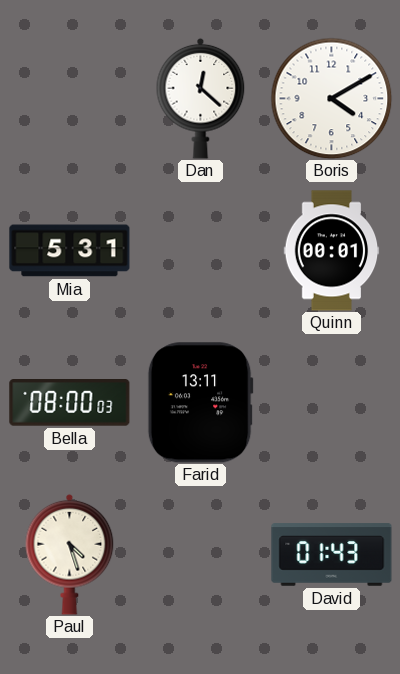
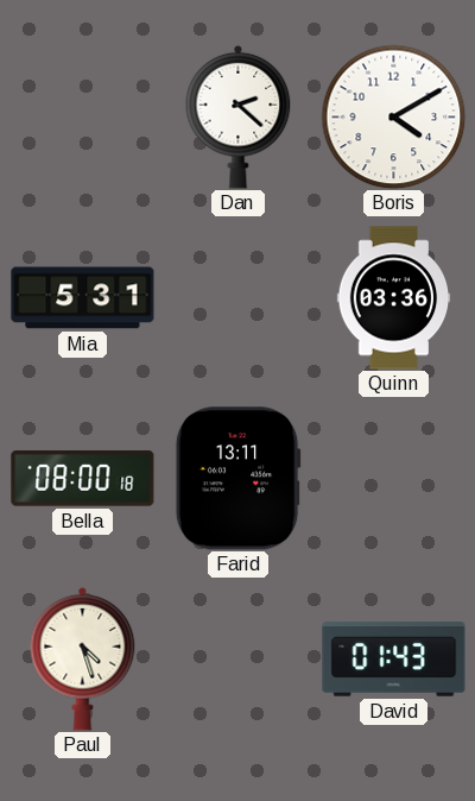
Dan: 12:22 -> 2:22 (239, 116)
Quinn: 00:01 -> 03:36 (394, 298)
Bella: 08:00:03 -> 08:00:18 (83, 479)
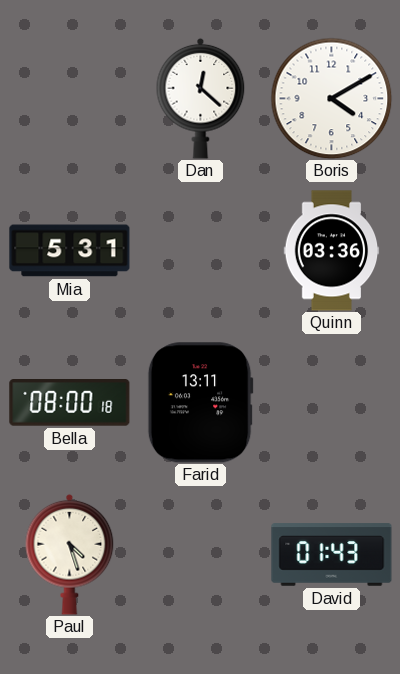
Dan: 2:22 -> 12:22 (201, 98)
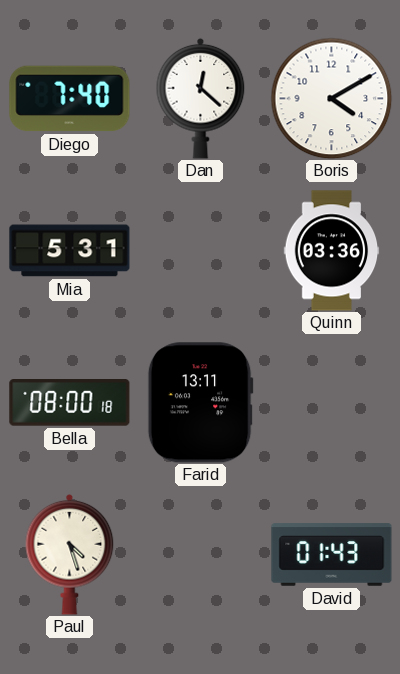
Diego: none -> 7:40 (70, 99)
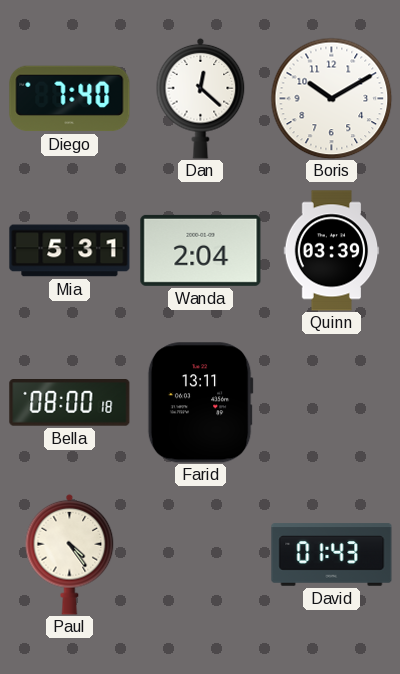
Boris: 4:10 -> 10:10 (331, 98)
Wanda: none -> 2:04 (201, 250)
Quinn: 03:36 -> 03:39 (332, 251)
Paul: 4:27 -> 4:24 (70, 554)
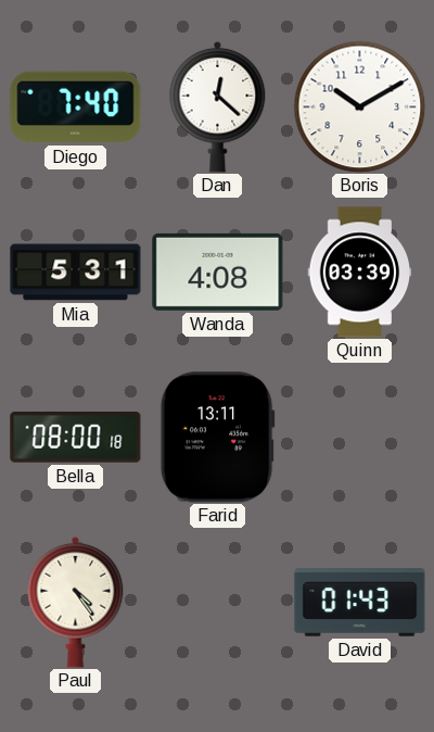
Wanda: 2:04 -> 4:08 (218, 272)
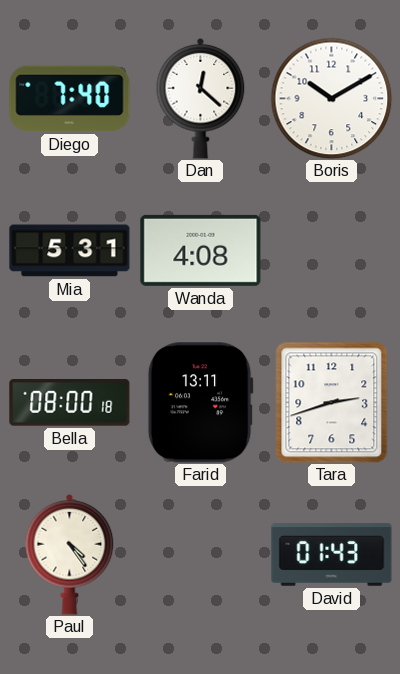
Quinn: 03:39 -> none (360, 273)
Tara: none -> 2:42 (332, 402)
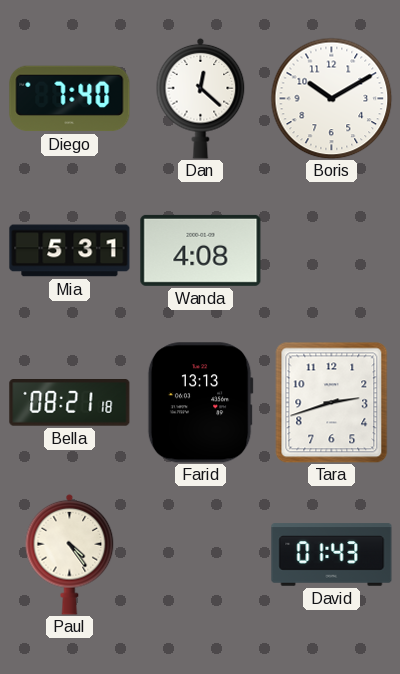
Bella: 08:00 -> 08:21 (70, 403)
Farid: 13:11 -> 13:13 (200, 403)
